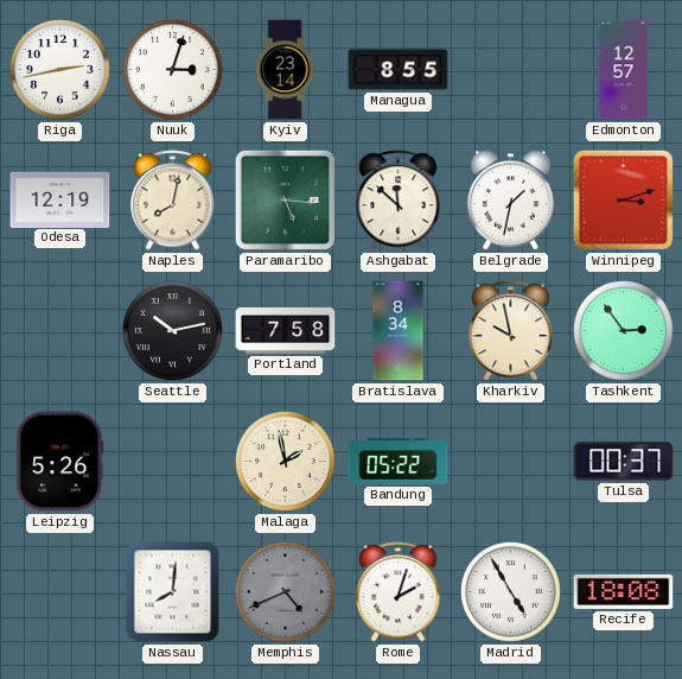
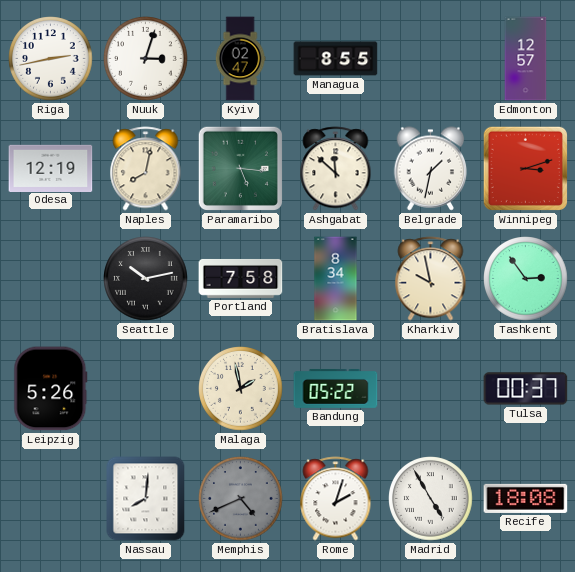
Kyiv: 23:14 -> 02:47 (240, 59)
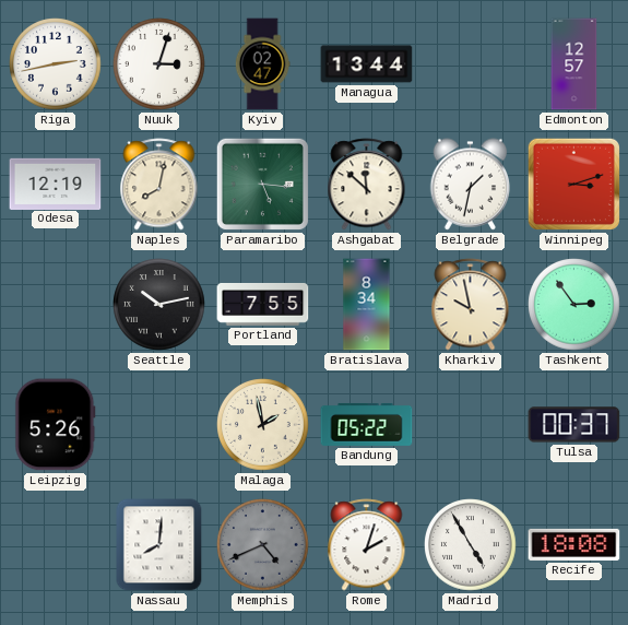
Managua: 8:55 -> 13:44 (367, 64)
Portland: 7:58 -> 7:55 (263, 304)
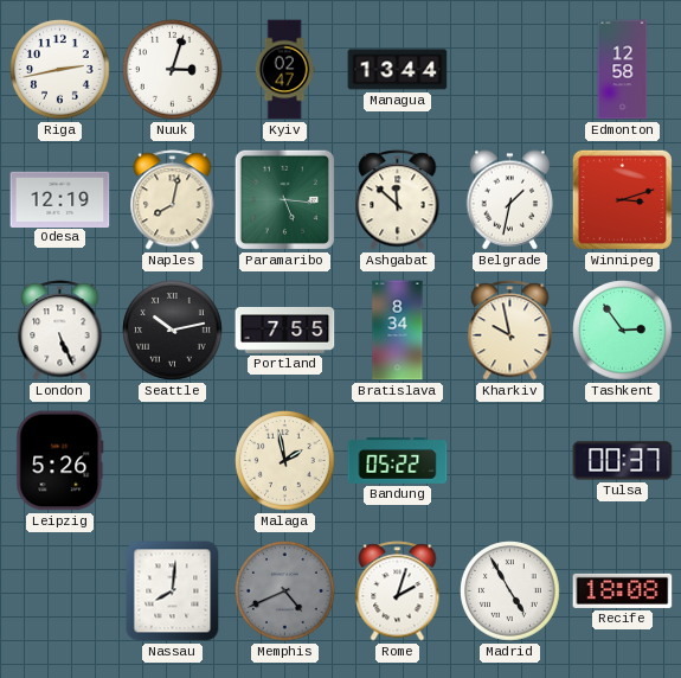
Edmonton: 12:57 -> 12:58 (623, 70)
London: none -> 5:26 (60, 331)
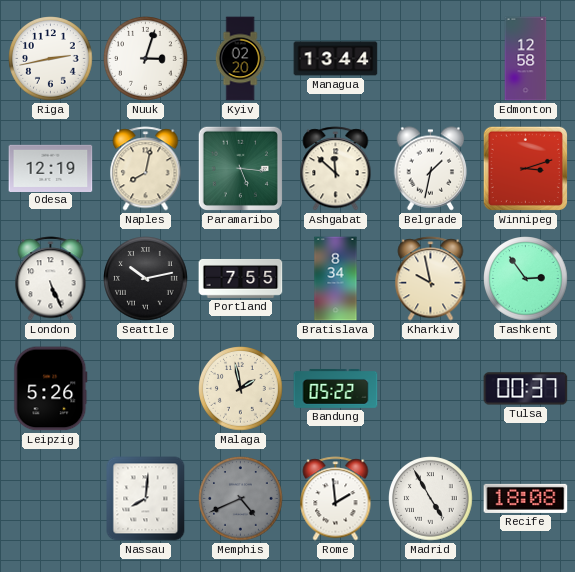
Kyiv: 02:47 -> 02:20 (240, 59)
Rome: 2:03 -> 1:59 (336, 499)
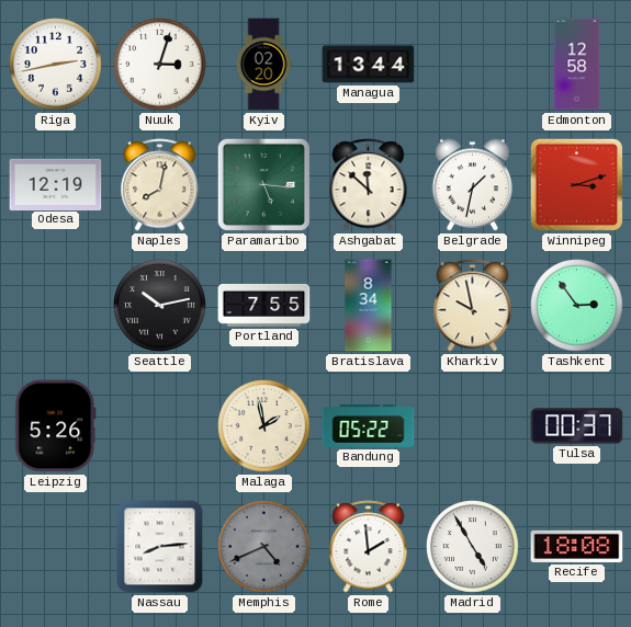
London: 5:26 -> none (51, 279)
Nassau: 8:01 -> 8:14 (160, 547)
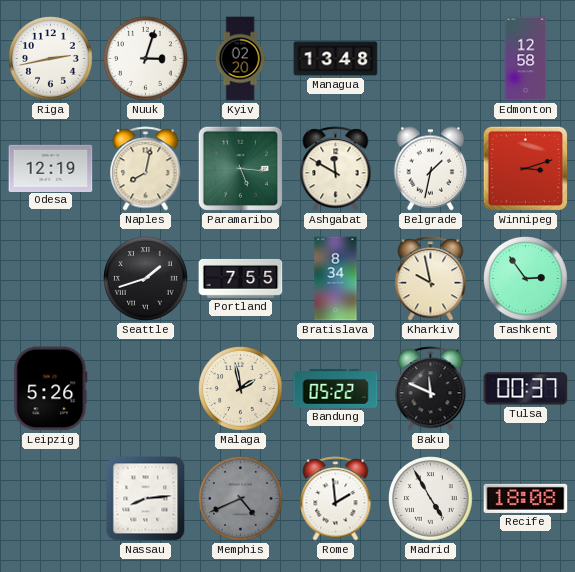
Managua: 13:44 -> 13:48 (336, 59)
Ashgabat: 11:52 -> 11:50 (336, 169)
Seattle: 10:13 -> 1:42 (146, 279)
Baku: none -> 11:49 (431, 389)
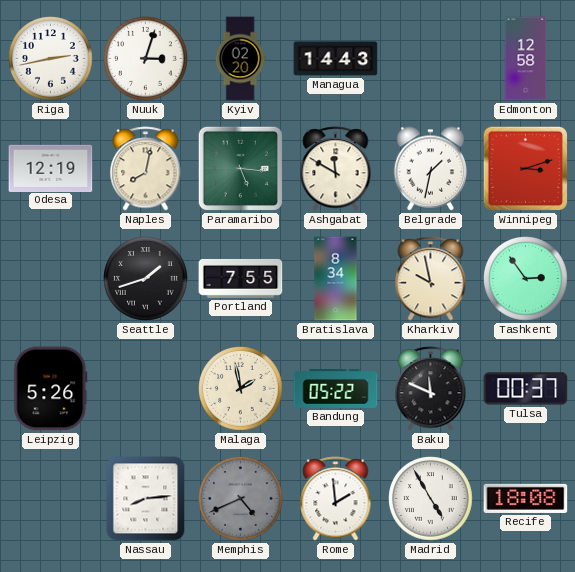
Managua: 13:48 -> 14:43 (336, 59)
